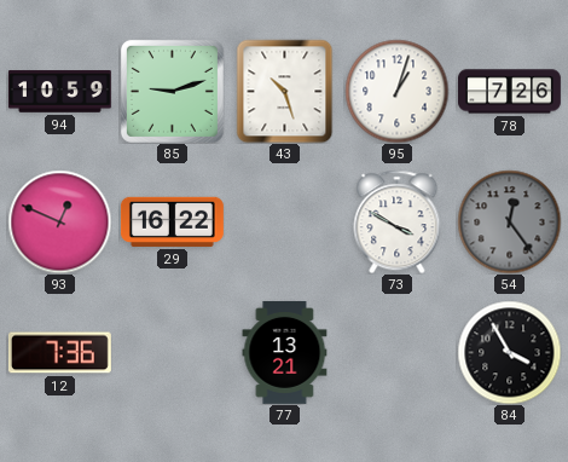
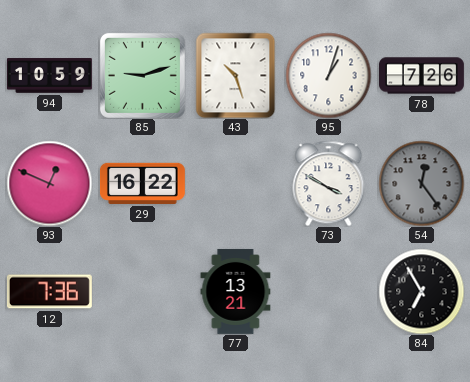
84: 3:55 -> 6:55 (421, 291)
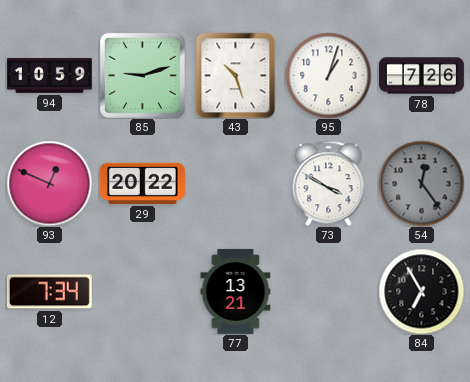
29: 16:22 -> 20:22 (142, 183)
12: 7:36 -> 7:34 (49, 292)
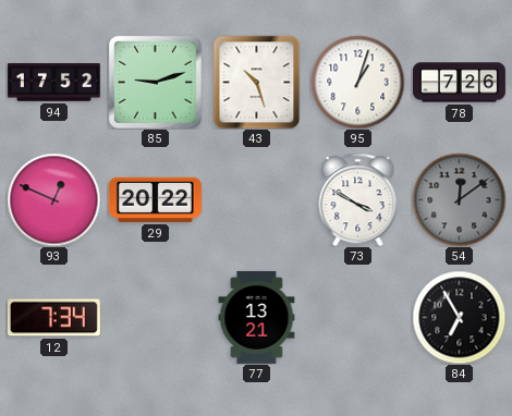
94: 10:59 -> 17:52 (53, 83)
54: 12:24 -> 12:09 (459, 199)
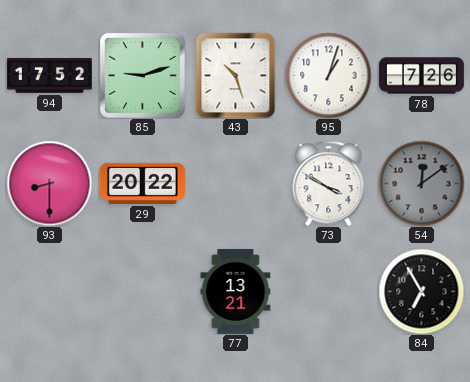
93: 12:49 -> 8:30 (49, 183)
12: 7:34 -> none (53, 318)
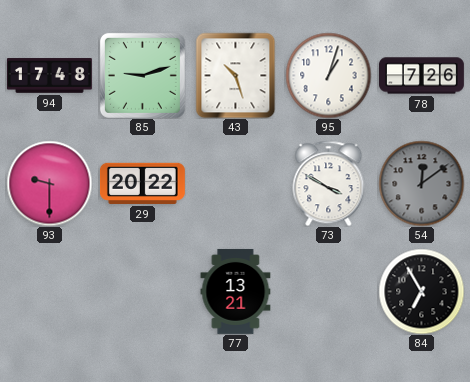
94: 17:52 -> 17:48 (49, 76)
93: 8:30 -> 9:30 (49, 183)
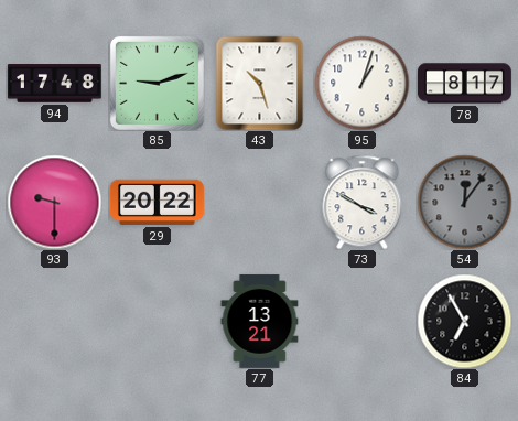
78: 7:26 -> 8:17 (465, 84)
54: 12:09 -> 12:06 (464, 202)
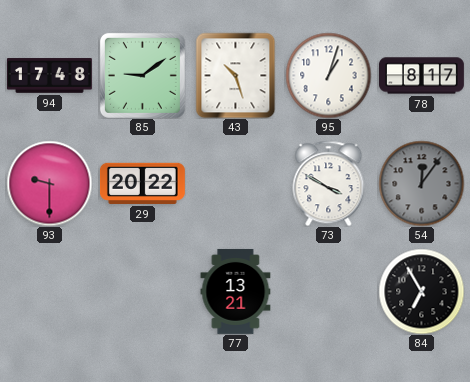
85: 9:12 -> 9:09 (142, 75)
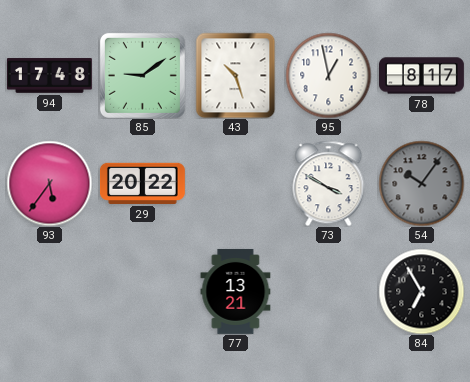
95: 1:03 -> 12:58 (328, 75)
93: 9:30 -> 5:36 (49, 183)
54: 12:06 -> 10:06 (421, 183)
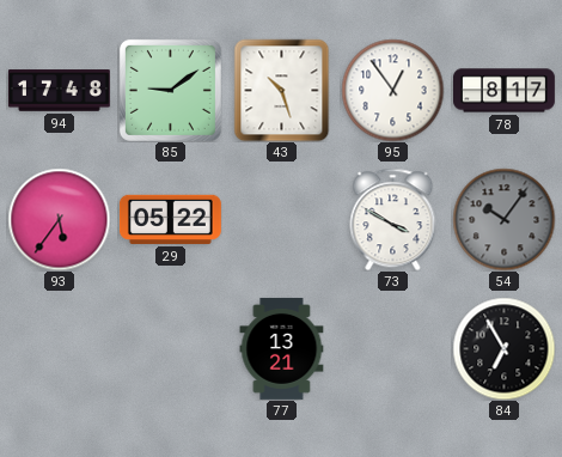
95: 12:58 -> 12:54 (392, 90)
29: 20:22 -> 05:22 (170, 219)
